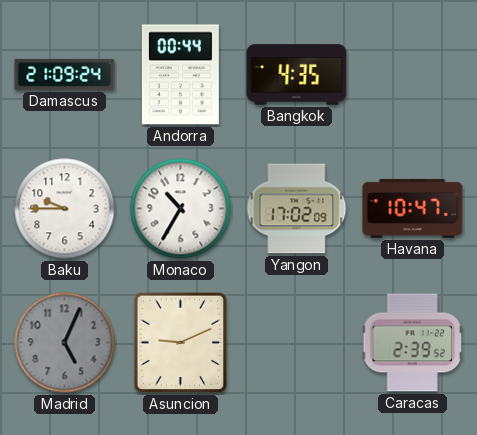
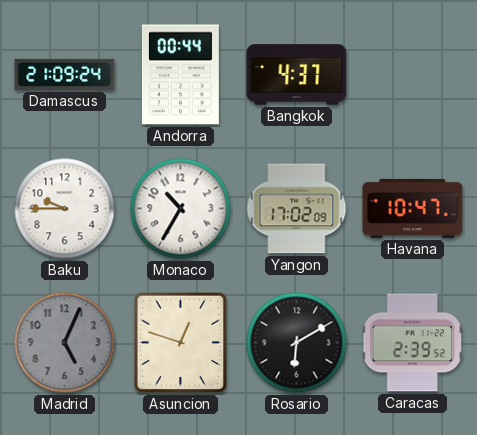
Bangkok: 4:35 -> 4:37 (297, 75)
Asuncion: 9:11 -> 12:48 (181, 343)
Rosario: none -> 6:10 (297, 343)
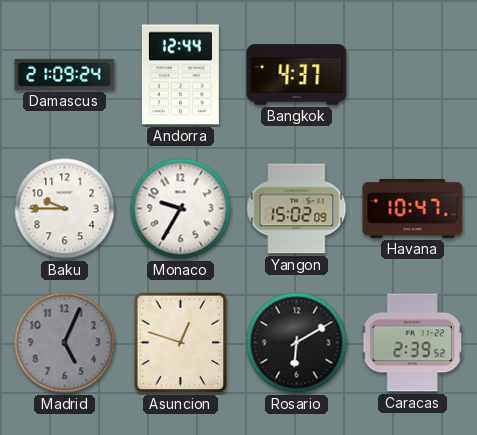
Andorra: 00:44 -> 12:44 (180, 75)
Monaco: 10:35 -> 9:35 (181, 209)
Yangon: 17:02 -> 15:02 (297, 209)
